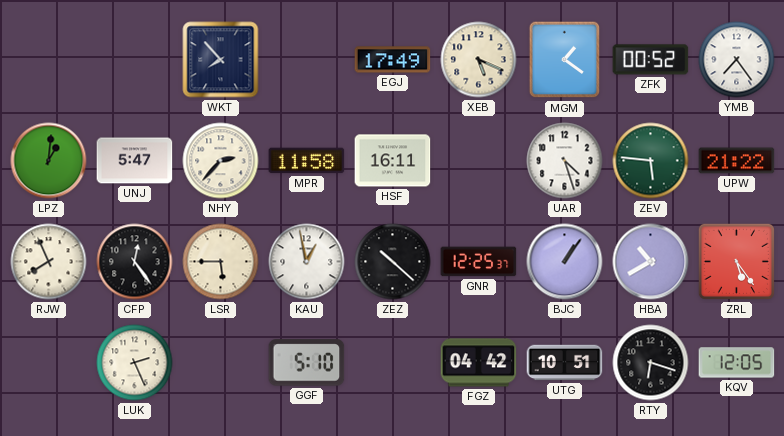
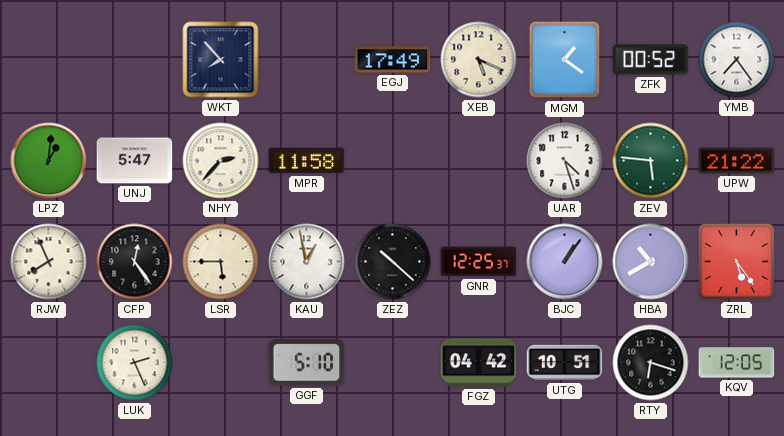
HSF: 16:11 -> none (393, 161)
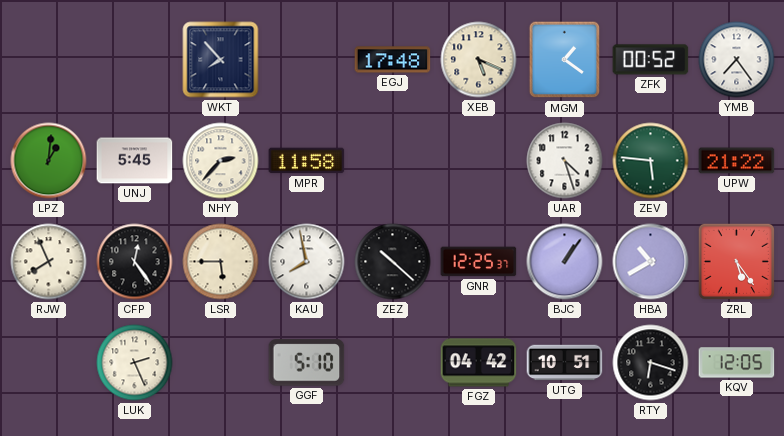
EGJ: 17:49 -> 17:48 (393, 60)
UNJ: 5:47 -> 5:45 (135, 161)
KAU: 12:58 -> 7:58 (307, 262)
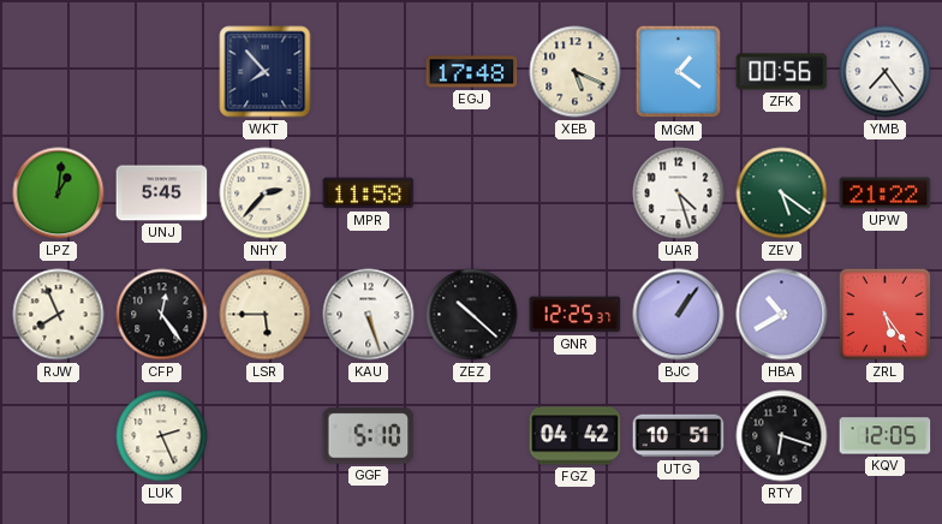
ZFK: 00:52 -> 00:56 (782, 72)
ZEV: 5:46 -> 5:21 (782, 193)
KAU: 7:58 -> 5:27 (369, 315)
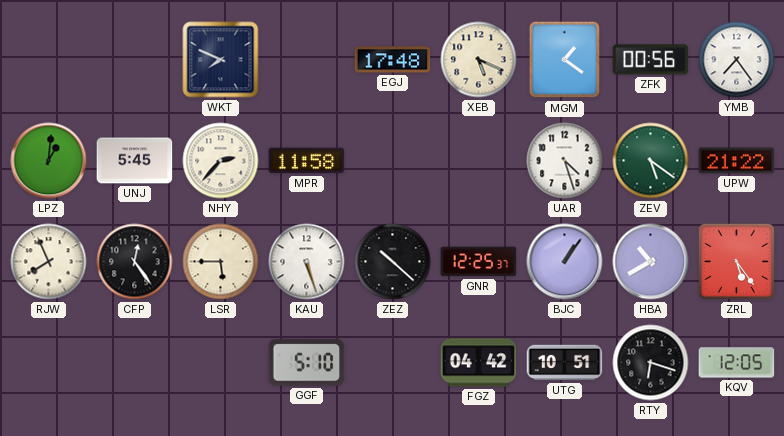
WKT: 7:53 -> 7:49 (221, 60)
LUK: 2:26 -> none (162, 436)
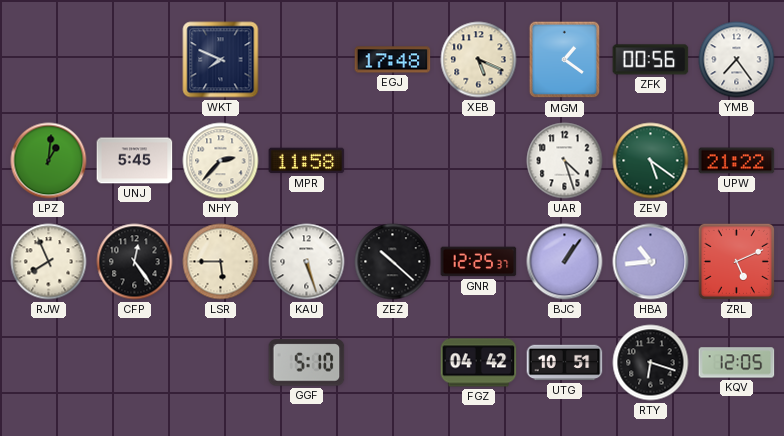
HBA: 10:40 -> 10:44 (651, 262)
ZRL: 5:24 -> 5:11 (736, 261)
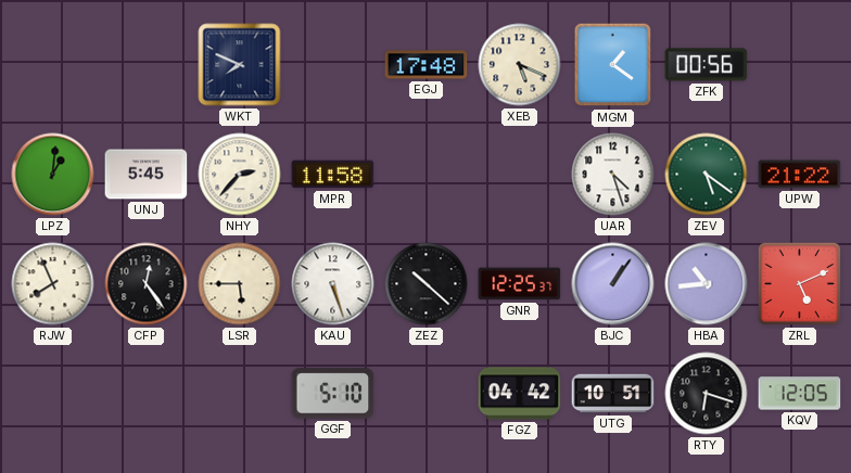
YMB: 7:24 -> none (737, 60)
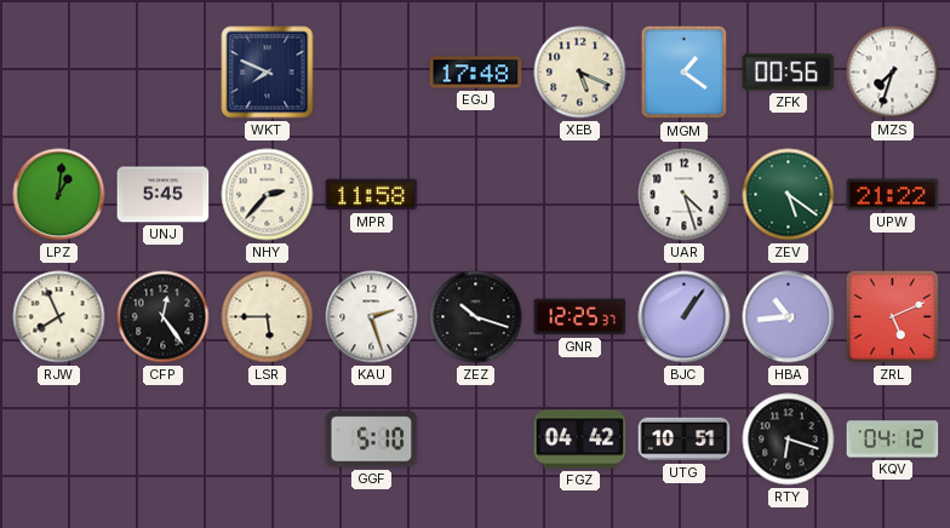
MZS: none -> 7:33 (893, 73)
KAU: 5:27 -> 2:27 (372, 317)
ZEZ: 10:22 -> 10:18 (476, 317)
KQV: 12:05 -> 04:12 (893, 440)
